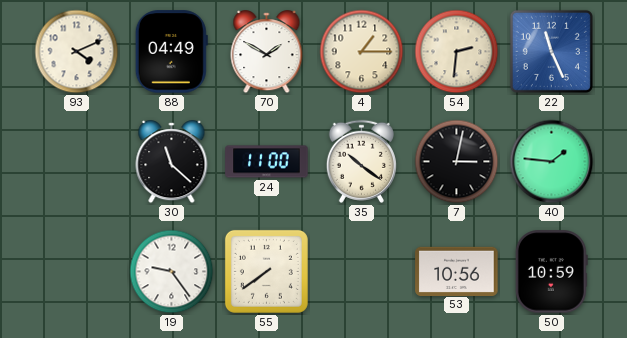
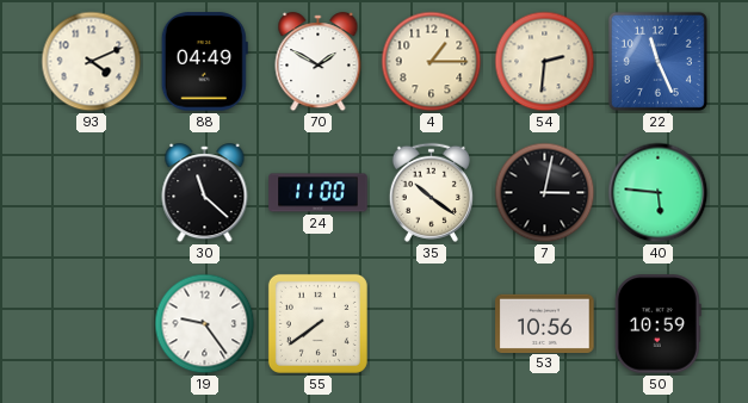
40: 1:46 -> 5:46 (659, 193)
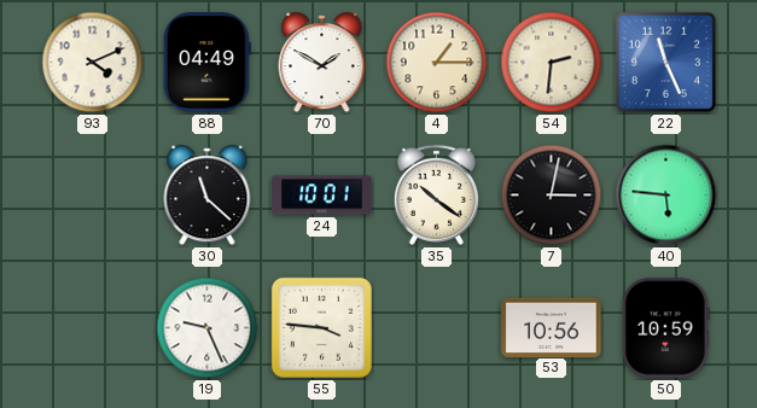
24: 11:00 -> 10:01 (322, 196)
19: 9:24 -> 9:26 (208, 328)
55: 7:39 -> 3:46 (321, 327)
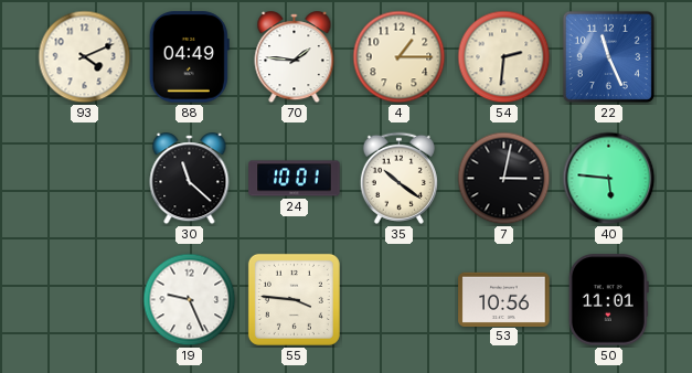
70: 1:50 -> 1:46 (295, 57)
50: 10:59 -> 11:01 (608, 300)
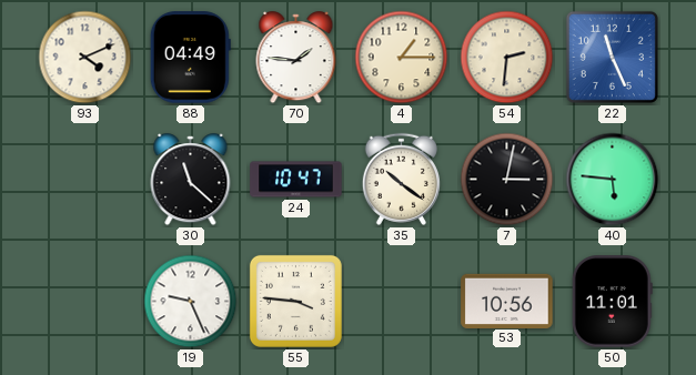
24: 10:01 -> 10:47 (296, 180)
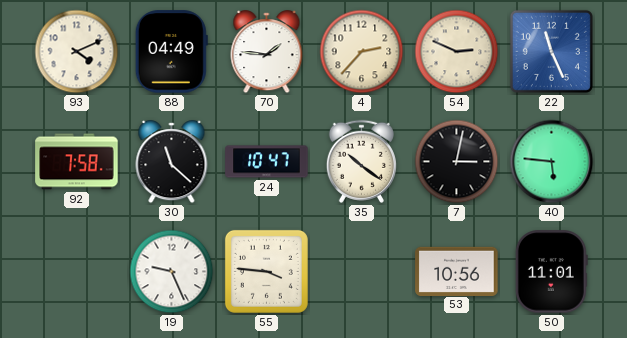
4: 1:15 -> 2:37 (362, 52)
54: 2:31 -> 2:49 (457, 52)
92: none -> 7:58 (77, 162)
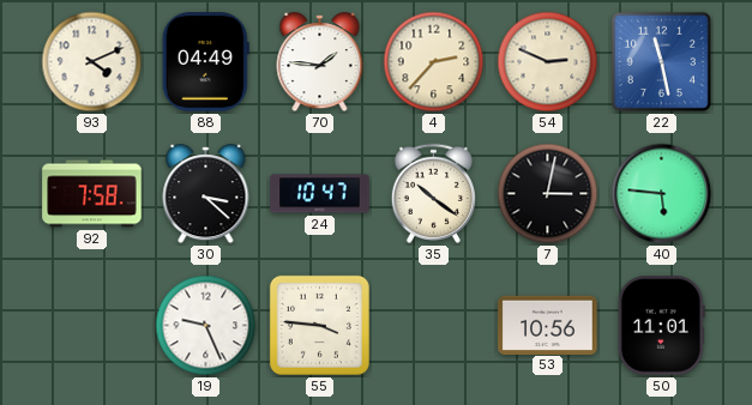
22: 11:26 -> 11:28 (661, 61)
30: 11:22 -> 3:22 (206, 194)
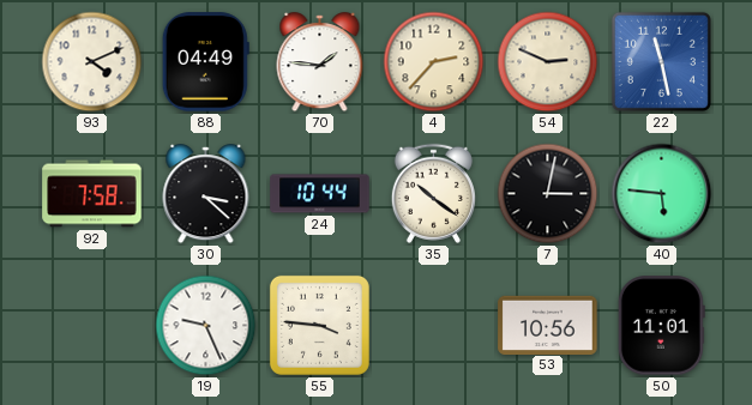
24: 10:47 -> 10:44 (320, 194)
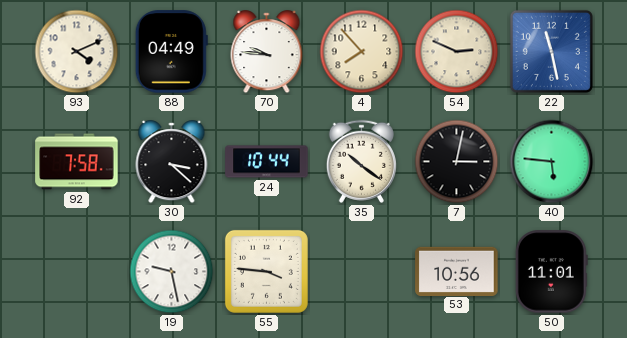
70: 1:46 -> 9:46 (267, 52)
4: 2:37 -> 7:53 (362, 52)
19: 9:26 -> 9:28 (172, 272)
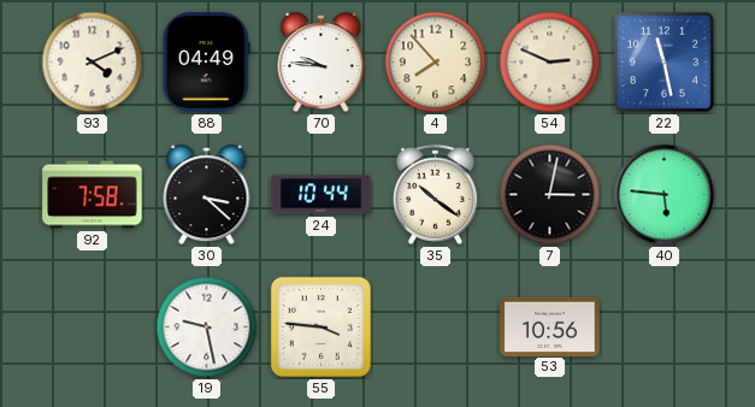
50: 11:01 -> none (551, 272)
